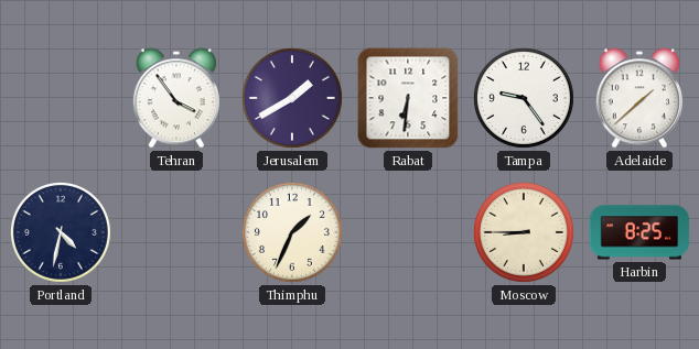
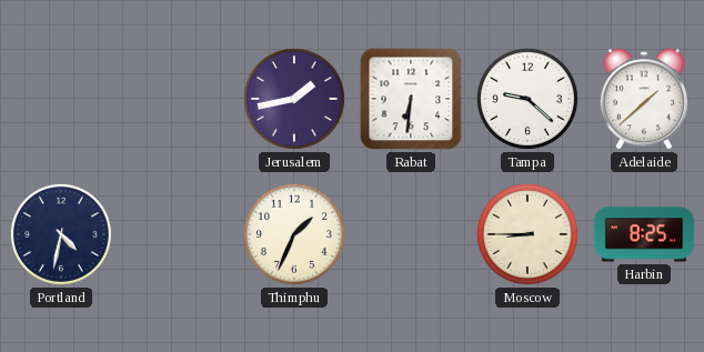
Tehran: 3:54 -> none (176, 98)
Jerusalem: 1:40 -> 1:43 (294, 99)
Tampa: 9:24 -> 9:22 (527, 99)
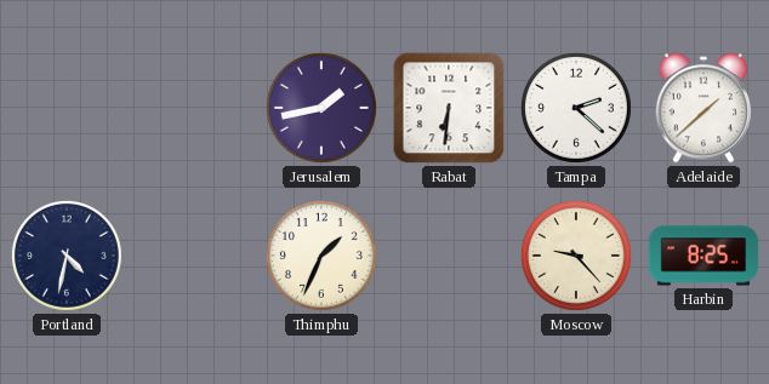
Tampa: 9:22 -> 2:22 (576, 108)
Moscow: 8:45 -> 9:23 (576, 256)
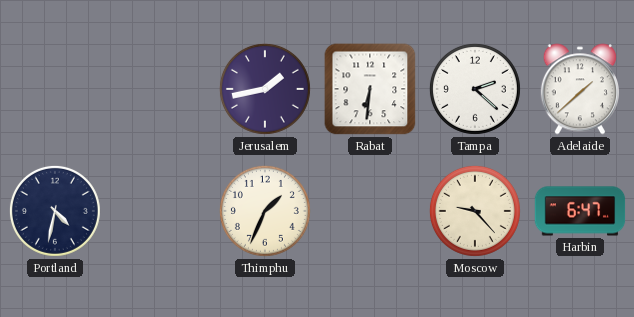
Harbin: 8:25 -> 6:47 (580, 211)
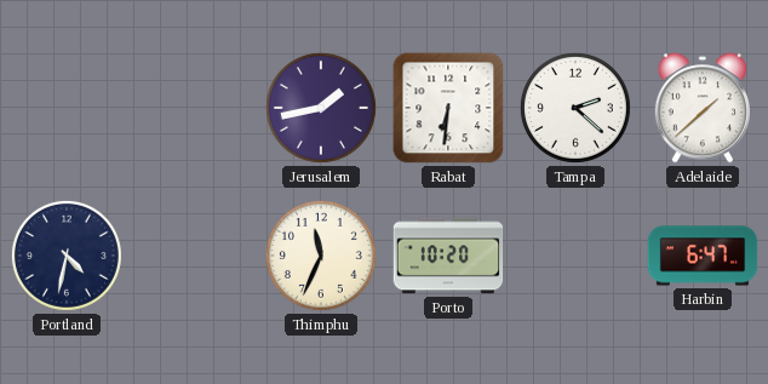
Thimphu: 1:34 -> 11:34 (321, 256)
Porto: none -> 10:20 (448, 256)
Moscow: 9:23 -> none (475, 211)
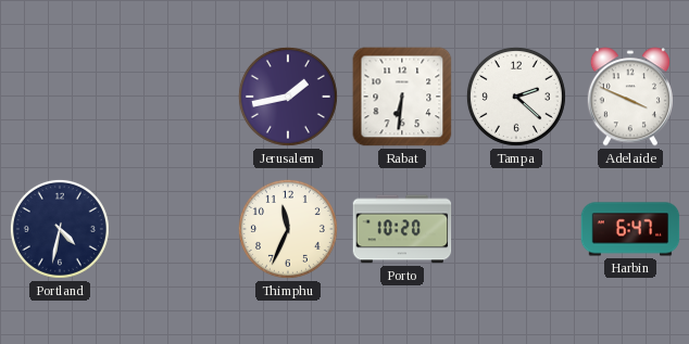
Adelaide: 1:38 -> 3:49 (630, 97)
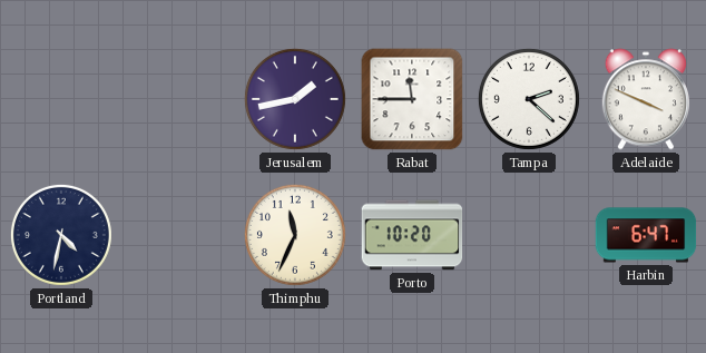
Rabat: 6:31 -> 11:45 (412, 99)
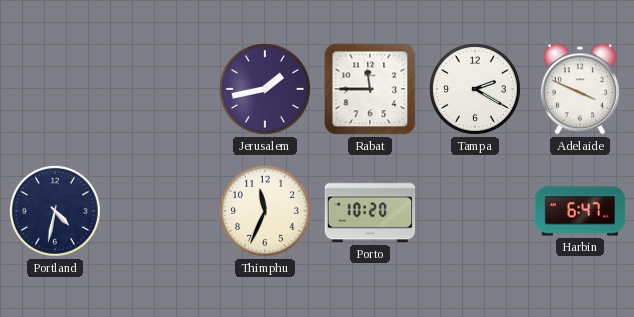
Tampa: 2:22 -> 2:20 (475, 89)
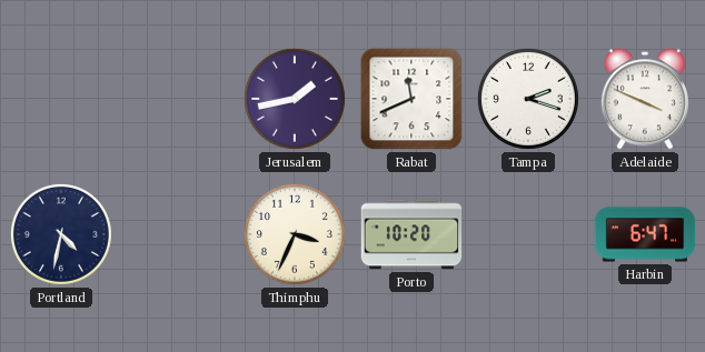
Rabat: 11:45 -> 11:41 (411, 99)
Tampa: 2:20 -> 2:18 (528, 99)
Thimphu: 11:34 -> 3:34 (295, 234)
